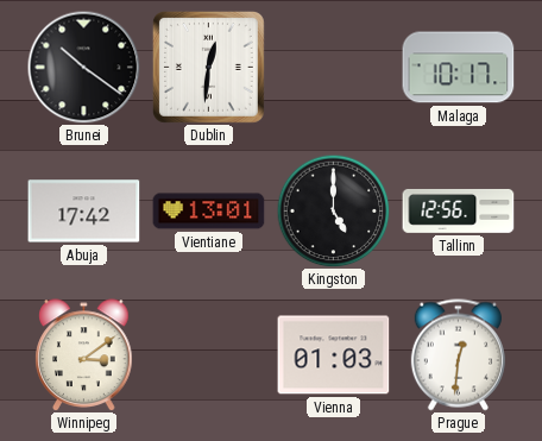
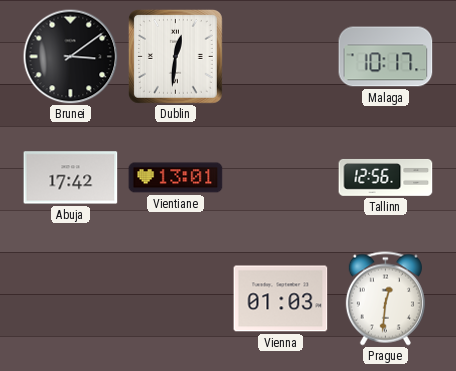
Brunei: 10:21 -> 3:09 (70, 56)
Kingston: 5:00 -> none (333, 210)
Winnipeg: 3:09 -> none (84, 355)
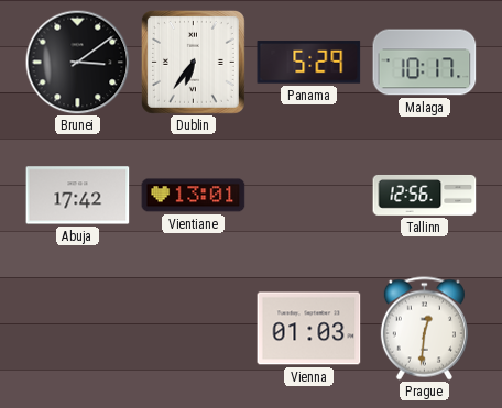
Dublin: 12:31 -> 6:36 (193, 62)
Panama: none -> 5:29 (309, 63)
